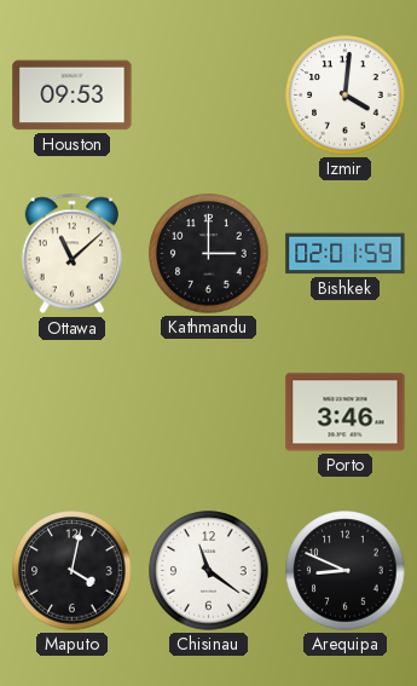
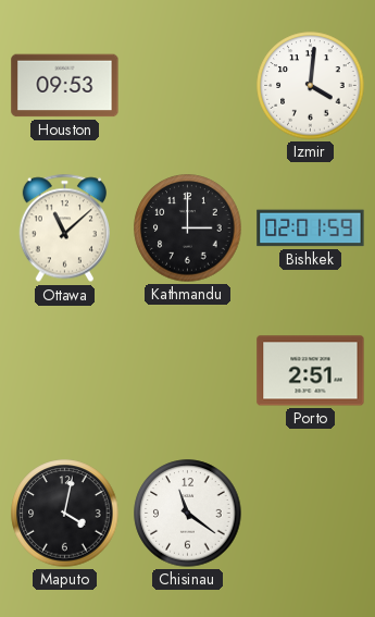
Porto: 3:46 -> 2:51 (311, 371)
Arequipa: 8:49 -> none (346, 571)
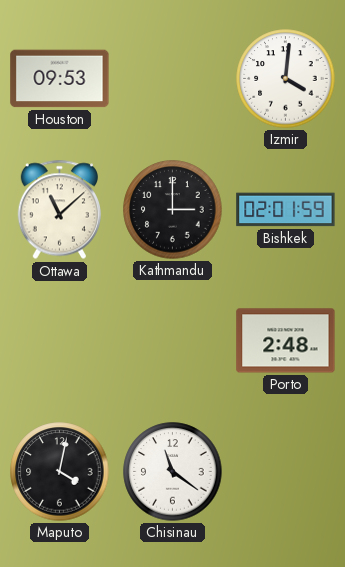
Porto: 2:51 -> 2:48 (286, 341)
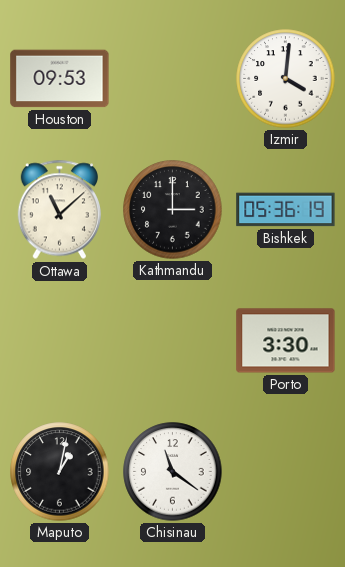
Bishkek: 02:01 -> 05:36 (286, 210)
Porto: 2:48 -> 3:30 (286, 341)
Maputo: 4:02 -> 1:02 (60, 472)
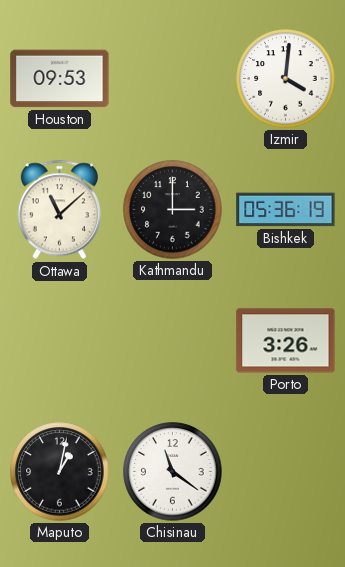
Porto: 3:30 -> 3:26 (286, 341)
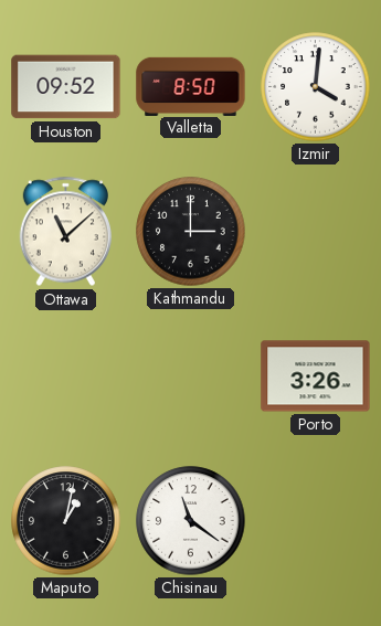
Houston: 09:53 -> 09:52 (66, 87)
Valletta: none -> 8:50 (191, 86)
Bishkek: 05:36 -> none (286, 210)
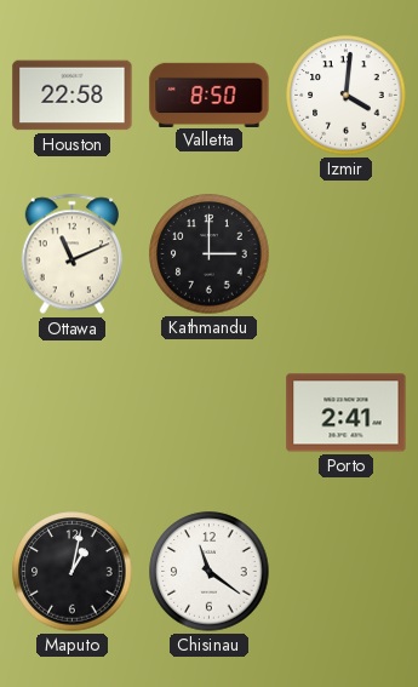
Houston: 09:52 -> 22:58 (73, 96)
Ottawa: 11:08 -> 11:11 (71, 254)
Porto: 3:26 -> 2:41 (347, 413)
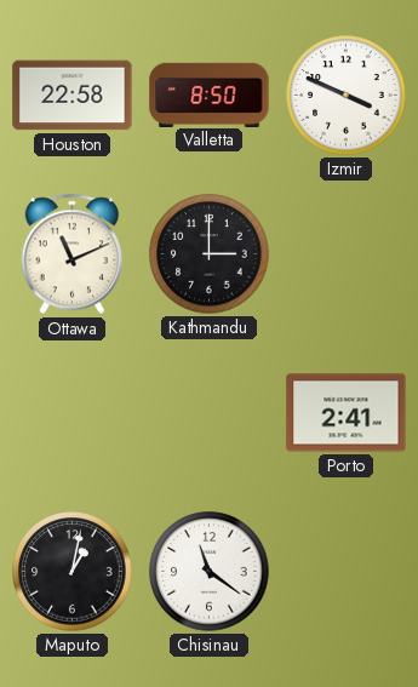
Izmir: 4:01 -> 3:49 (347, 96)
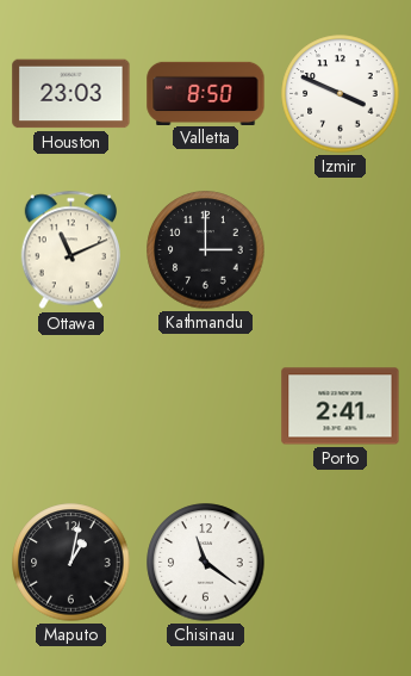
Houston: 22:58 -> 23:03 (71, 94)
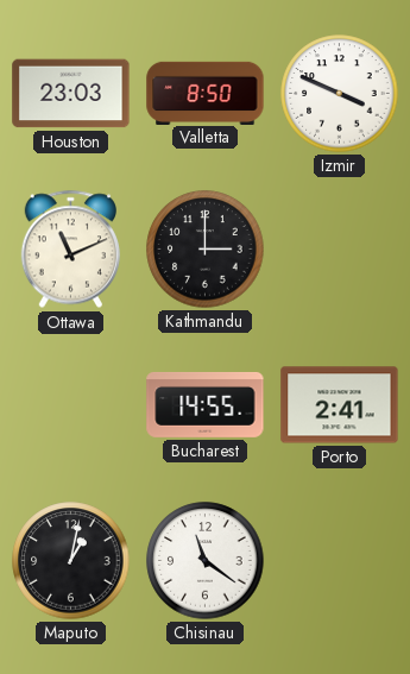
Bucharest: none -> 14:55 (206, 404)
